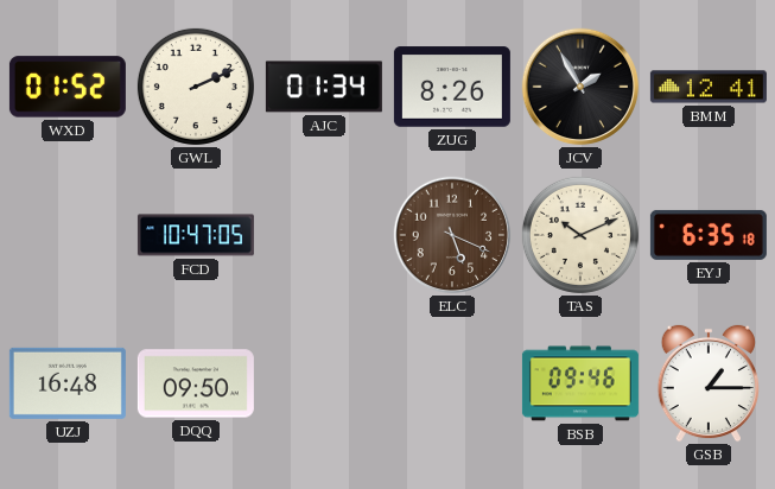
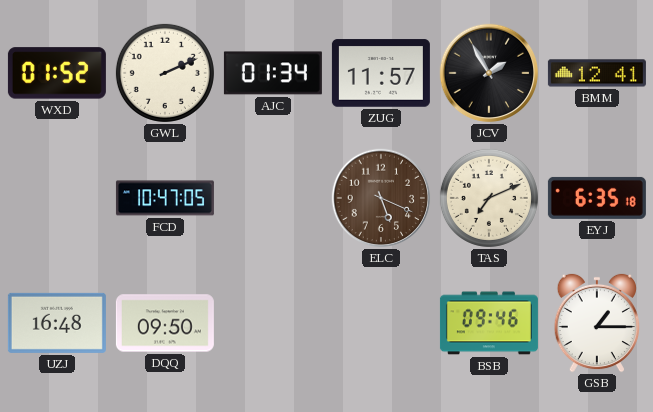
ZUG: 8:26 -> 11:57 (381, 73)
TAS: 10:11 -> 7:11 (489, 198)
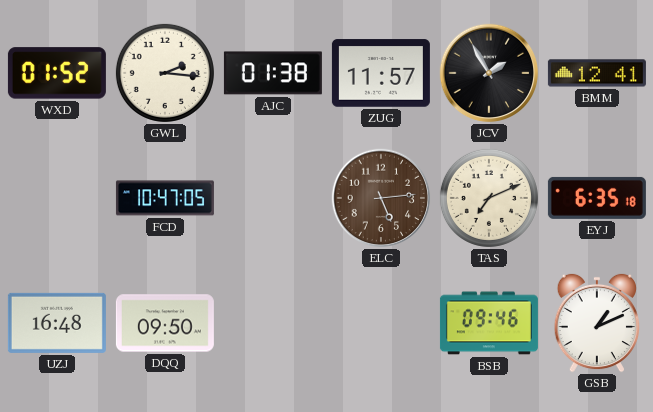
GWL: 2:11 -> 2:16 (165, 73)
AJC: 01:34 -> 01:38 (273, 73)
ELC: 5:19 -> 5:14 (381, 198)
GSB: 1:15 -> 1:11 (597, 323)
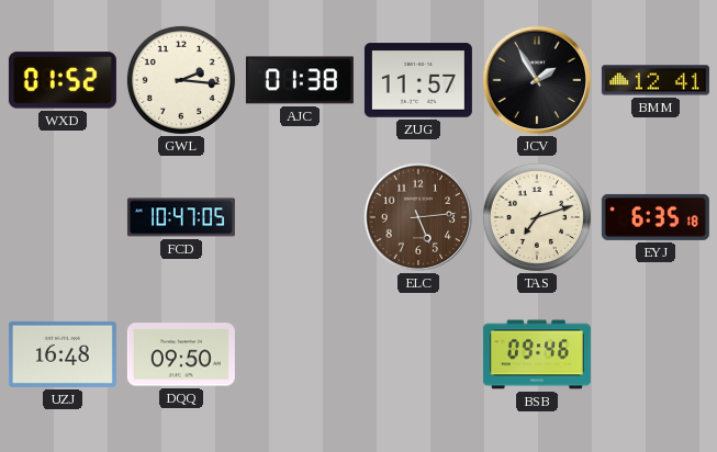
TAS: 7:11 -> 7:12 (537, 217)
GSB: 1:11 -> none (597, 323)
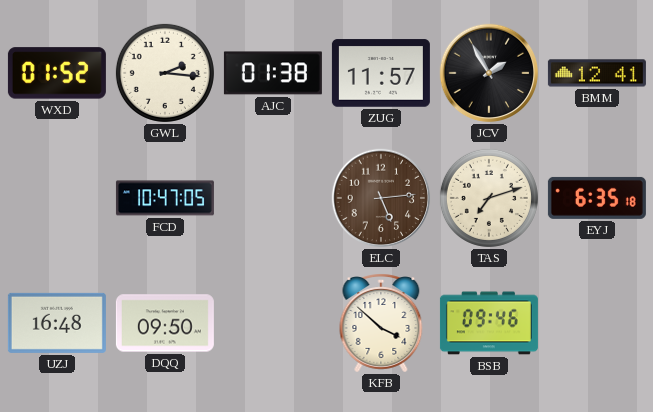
KFB: none -> 3:52 (381, 323)
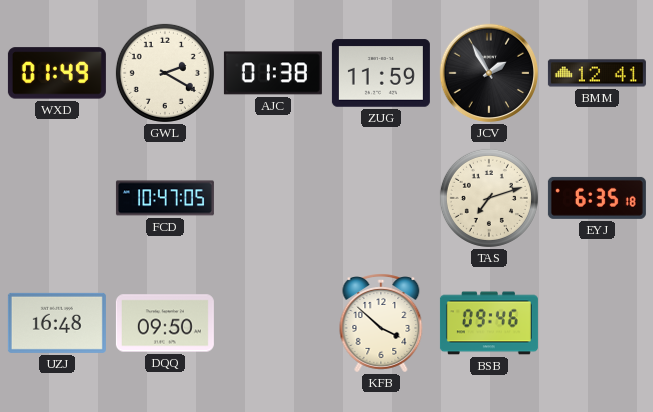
WXD: 01:52 -> 01:49 (57, 73)
GWL: 2:16 -> 2:20 (165, 73)
ZUG: 11:57 -> 11:59 (381, 73)
ELC: 5:14 -> none (381, 198)
